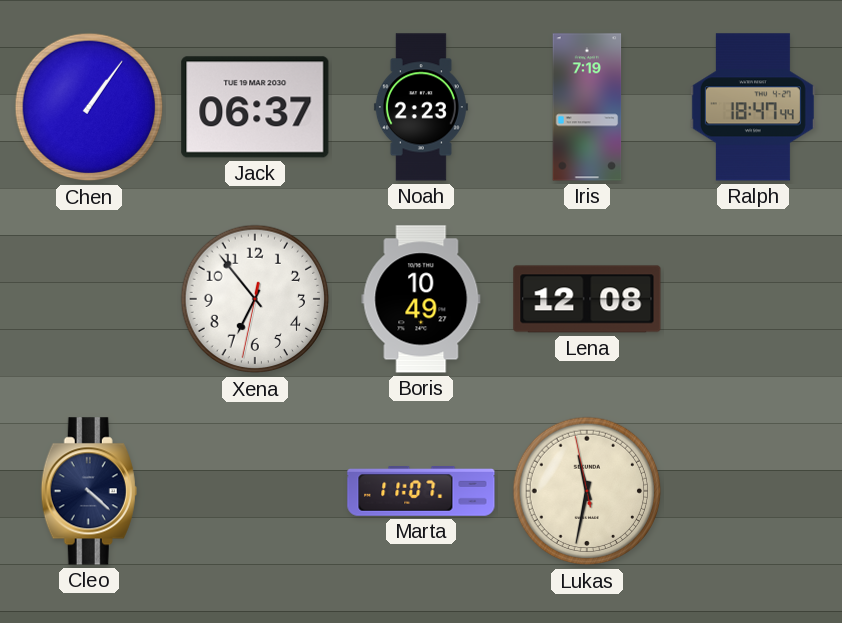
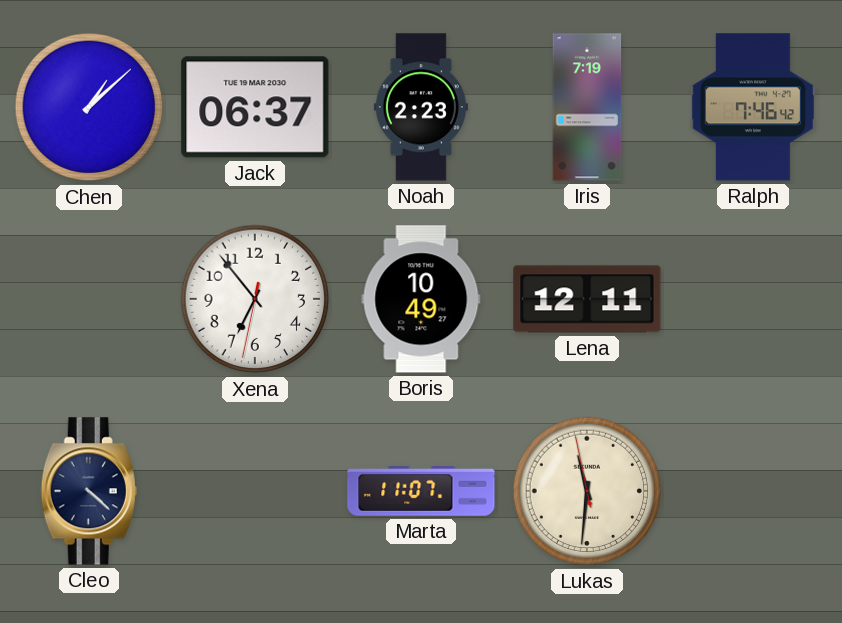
Chen: 1:06 -> 1:08 (89, 107)
Ralph: 18:47 -> 7:46 (753, 107)
Lena: 12:08 -> 12:11 (587, 299)
Lukas: 11:31 -> 11:30 (587, 491)
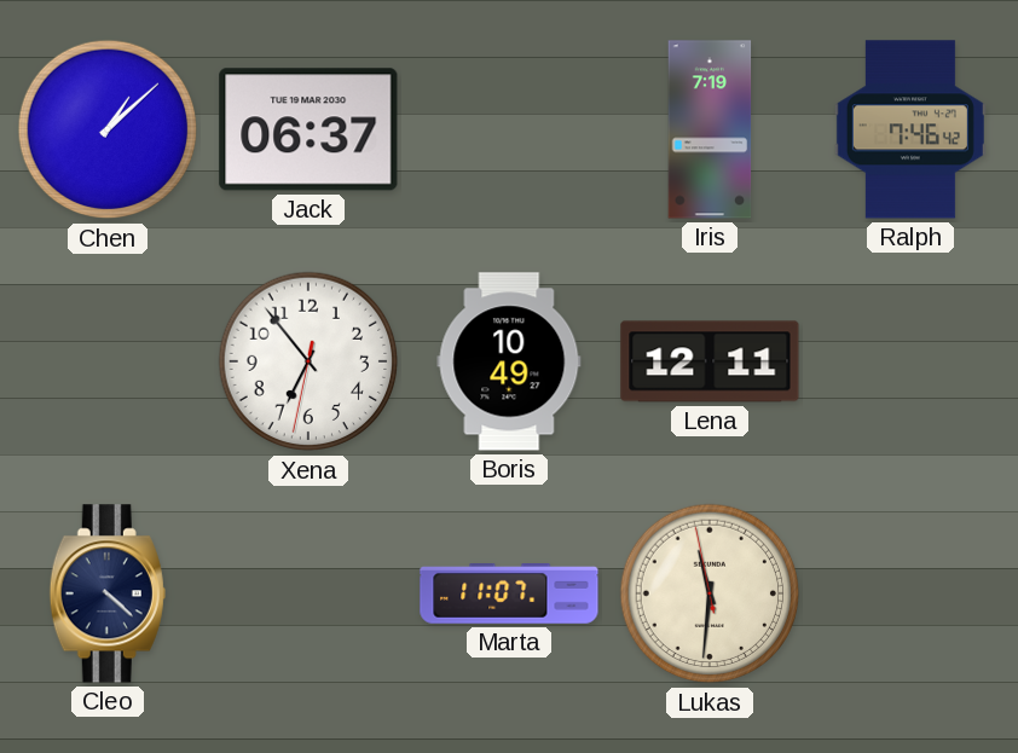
Noah: 2:23 -> none (421, 107)
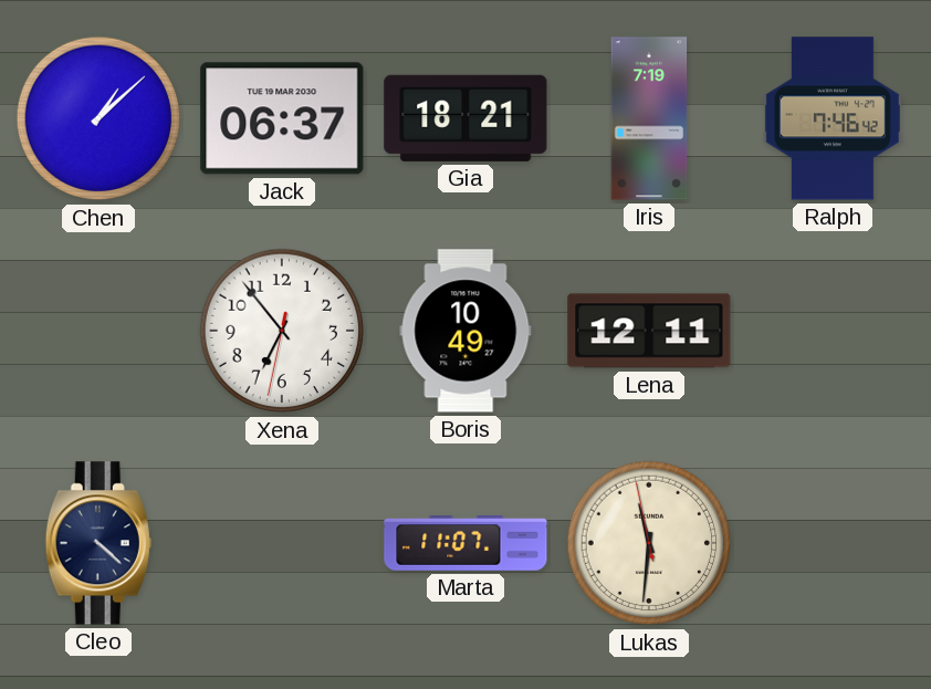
Gia: none -> 18:21 (465, 118)
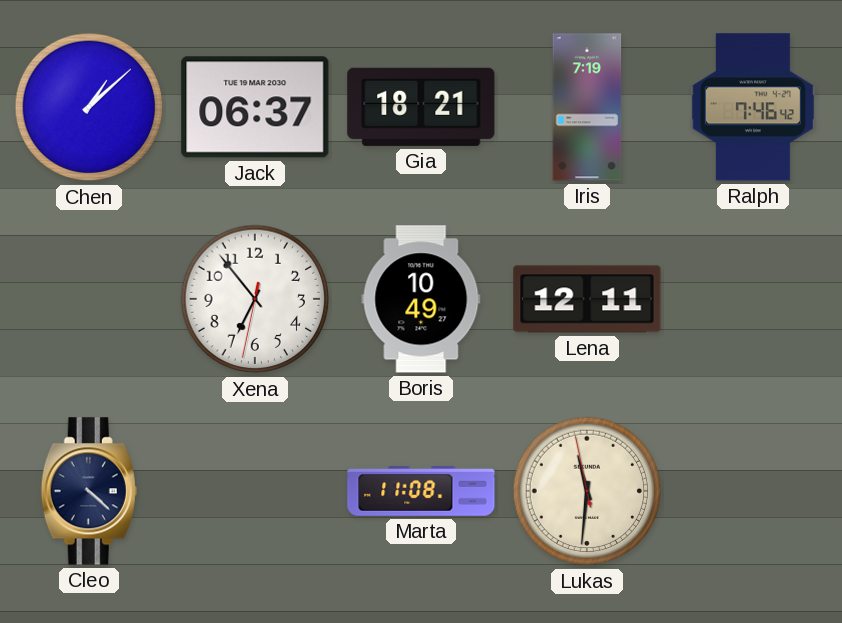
Marta: 11:07 -> 11:08 (421, 492)
